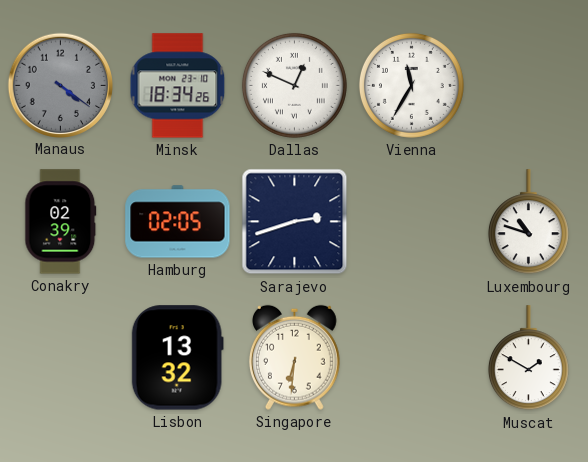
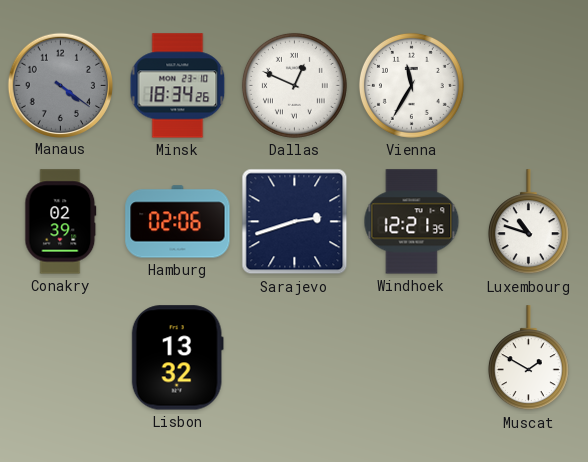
Hamburg: 02:05 -> 02:06 (178, 222)
Windhoek: none -> 12:21 (412, 222)
Singapore: 6:31 -> none (294, 357)
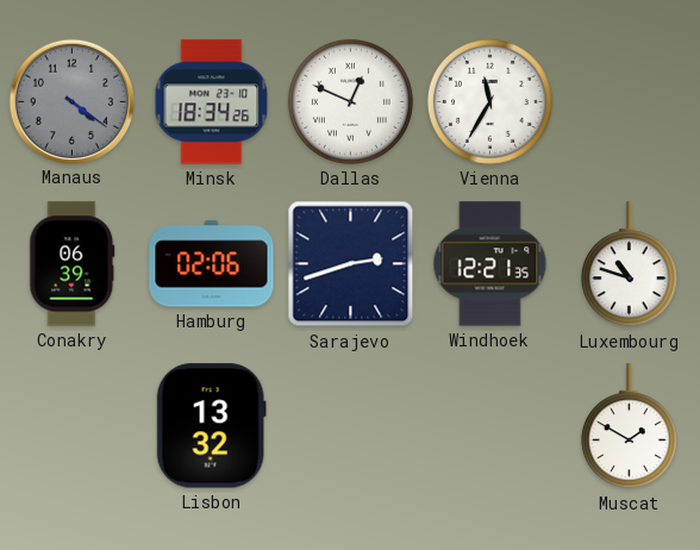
Conakry: 02:39 -> 06:39 (73, 264)
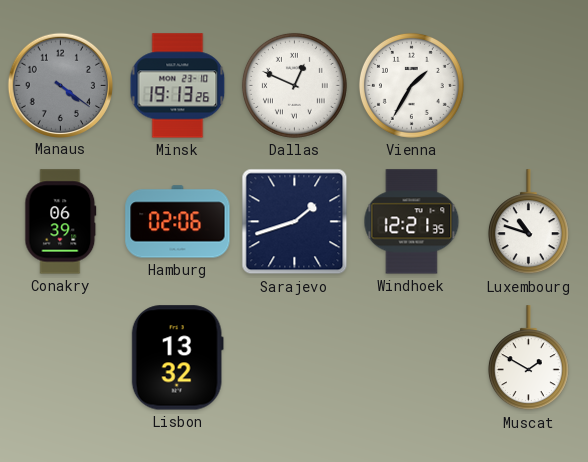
Minsk: 18:34 -> 19:13 (178, 86)
Vienna: 11:35 -> 1:35 (411, 85)
Sarajevo: 2:42 -> 1:42 (295, 222)
